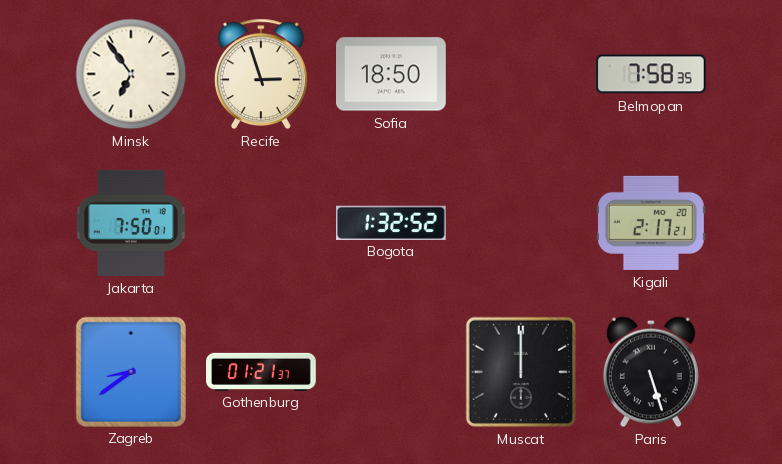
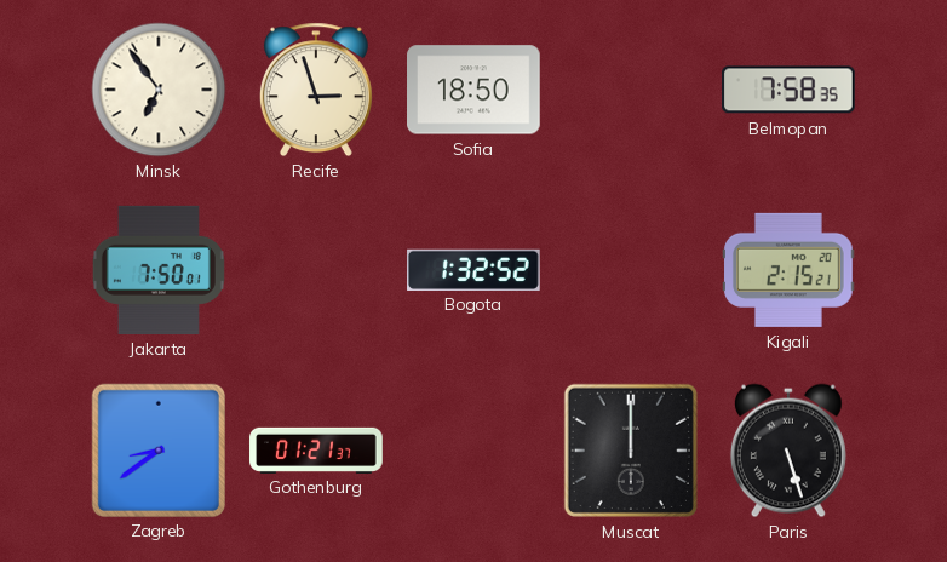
Kigali: 2:17 -> 2:15 (790, 270)
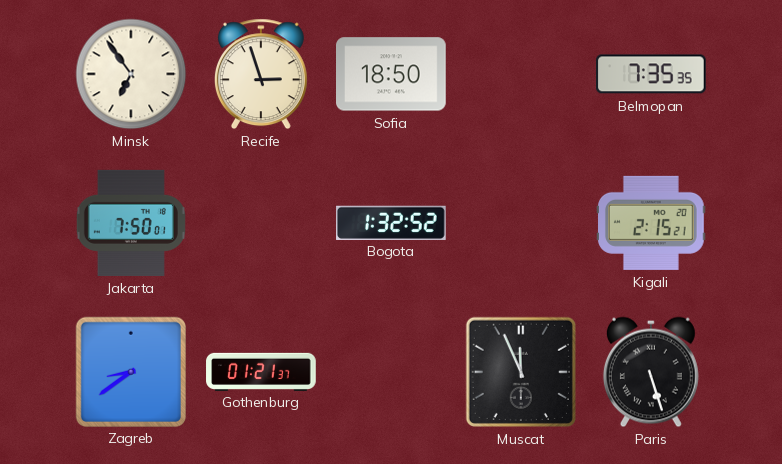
Belmopan: 7:58 -> 7:35 (652, 74)
Muscat: 12:00 -> 11:56 (521, 372)
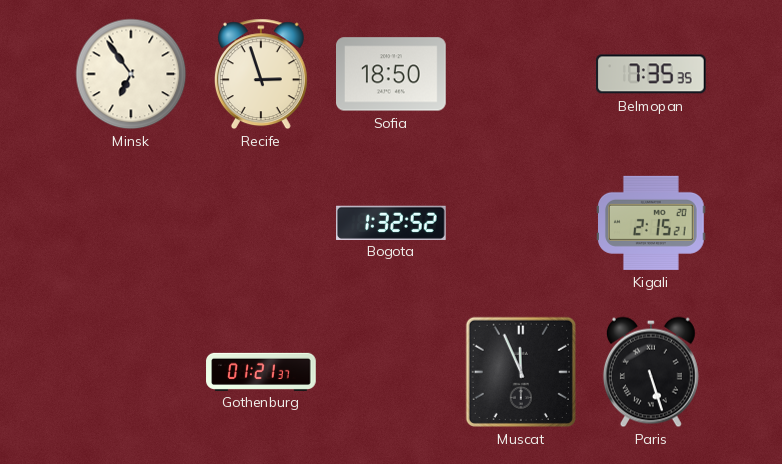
Jakarta: 7:50 -> none (131, 223)
Zagreb: 8:39 -> none (130, 371)
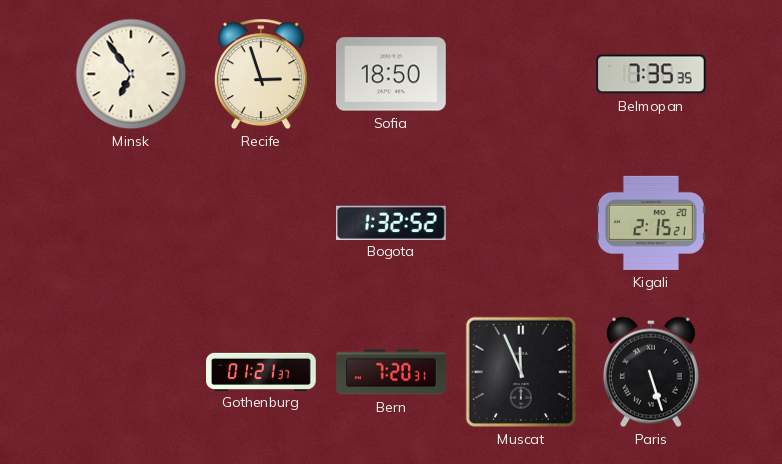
Bern: none -> 7:20 (391, 372)
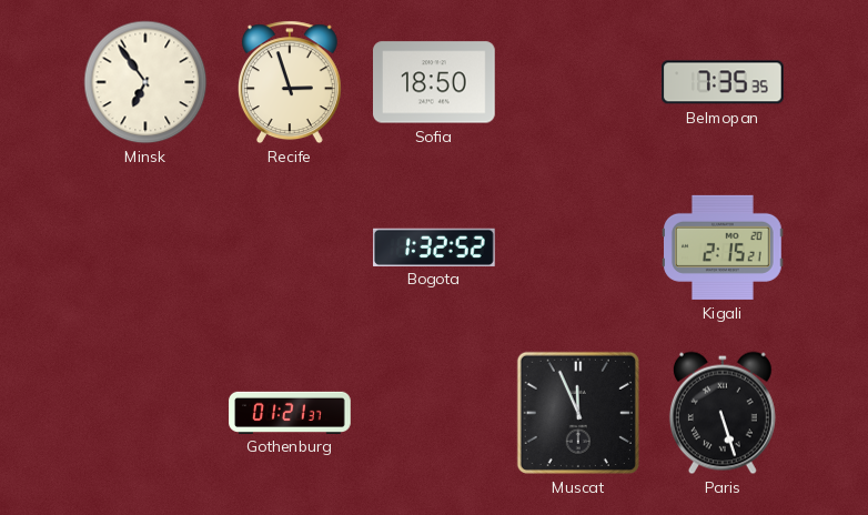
Bern: 7:20 -> none (391, 372)
